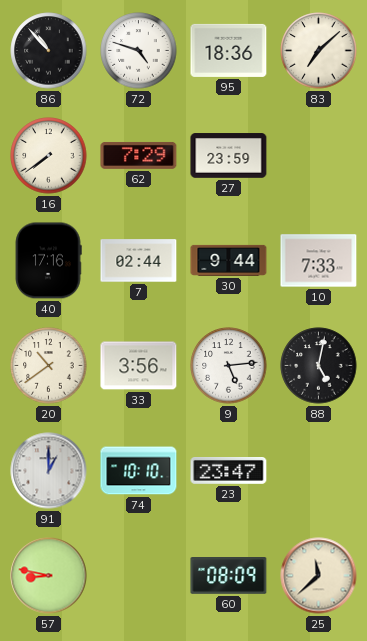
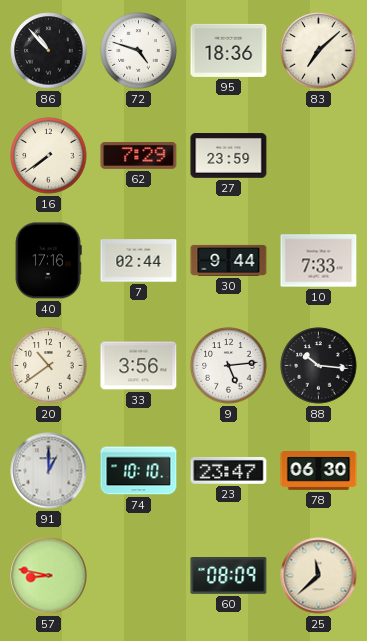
88: 5:02 -> 10:16 (319, 366)
78: none -> 06:30 (319, 471)
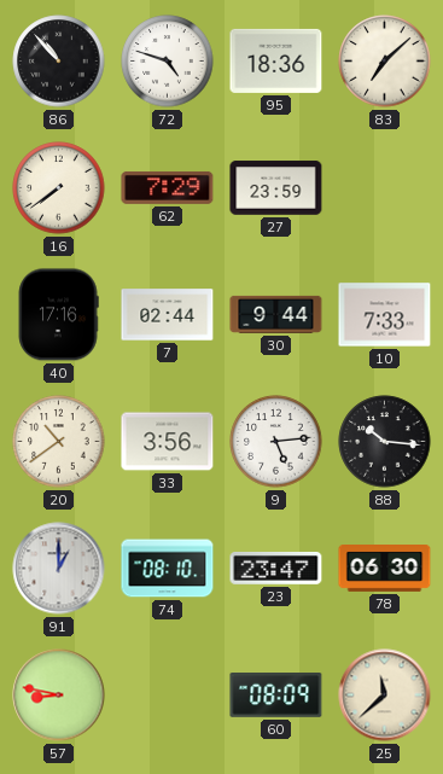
74: 10:10 -> 08:10 (168, 569)
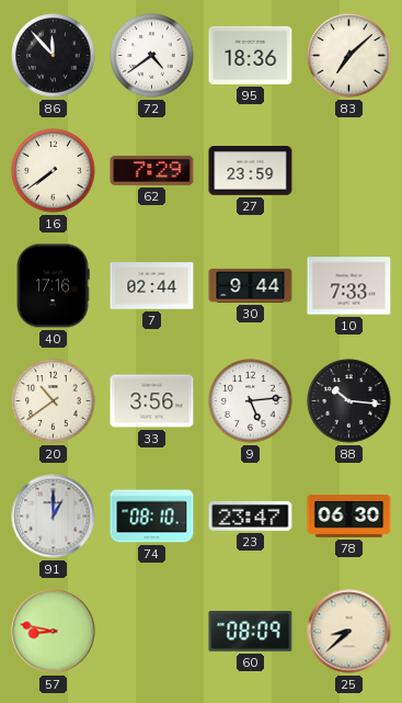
86: 10:53 -> 11:53 (54, 56)
72: 4:48 -> 4:39 (152, 56)
25: 11:38 -> 8:38 (349, 632)
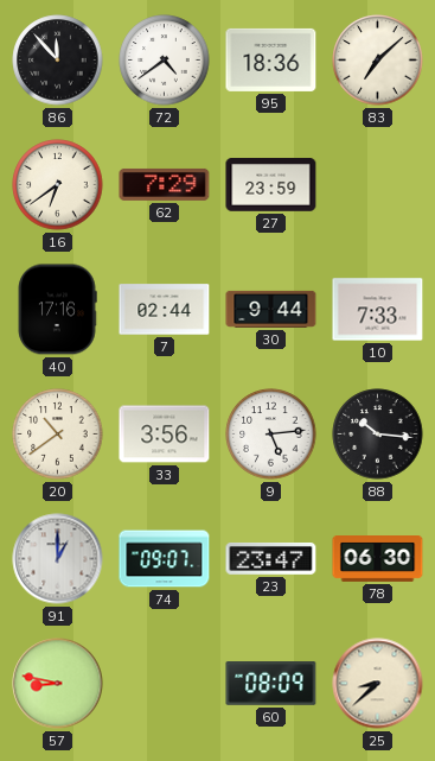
16: 7:39 -> 6:39 (58, 185)
74: 08:10 -> 09:07 (165, 559)
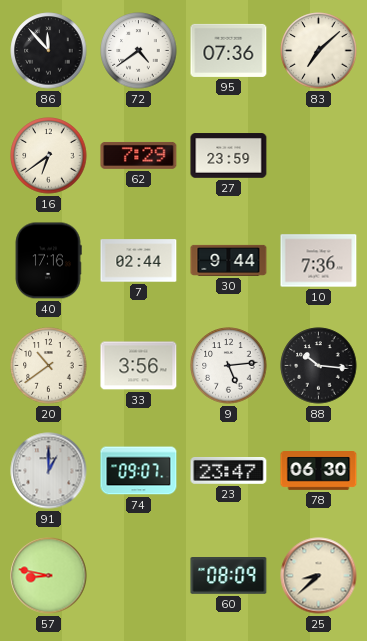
95: 18:36 -> 07:36 (229, 50)
10: 7:33 -> 7:36 (319, 261)
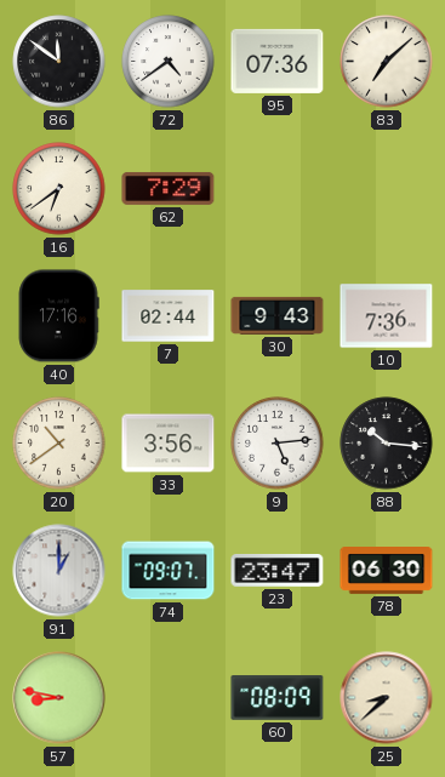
86: 11:53 -> 11:51 (59, 62)
27: 23:59 -> none (229, 156)
30: 9:44 -> 9:43 (278, 315)
